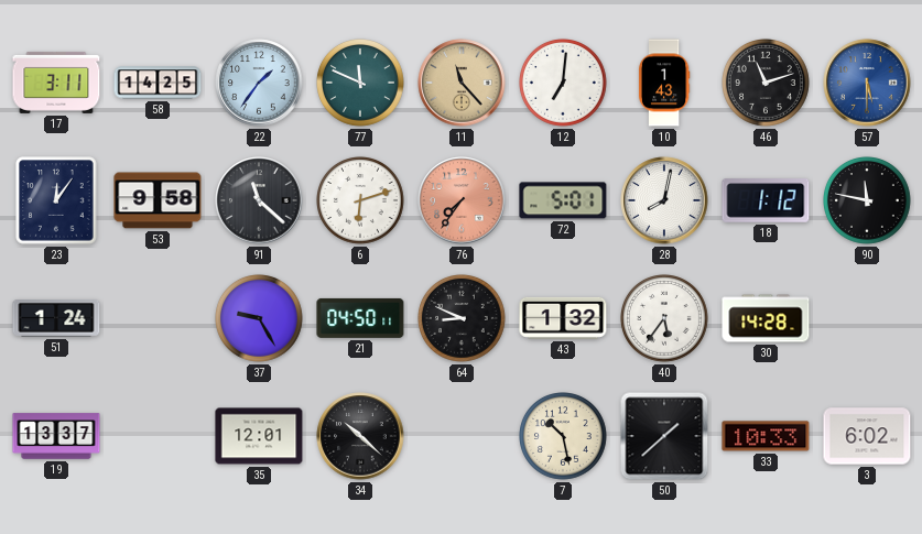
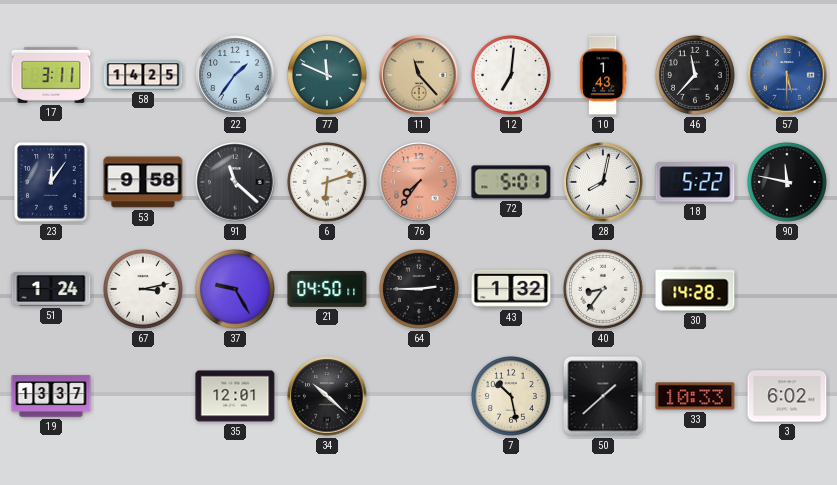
46: 11:12 -> 11:37 (696, 76)
18: 1:12 -> 5:22 (695, 182)
67: none -> 3:13 (144, 290)
64: 8:49 -> 2:45 (420, 290)
40: 5:36 -> 8:36 (604, 290)
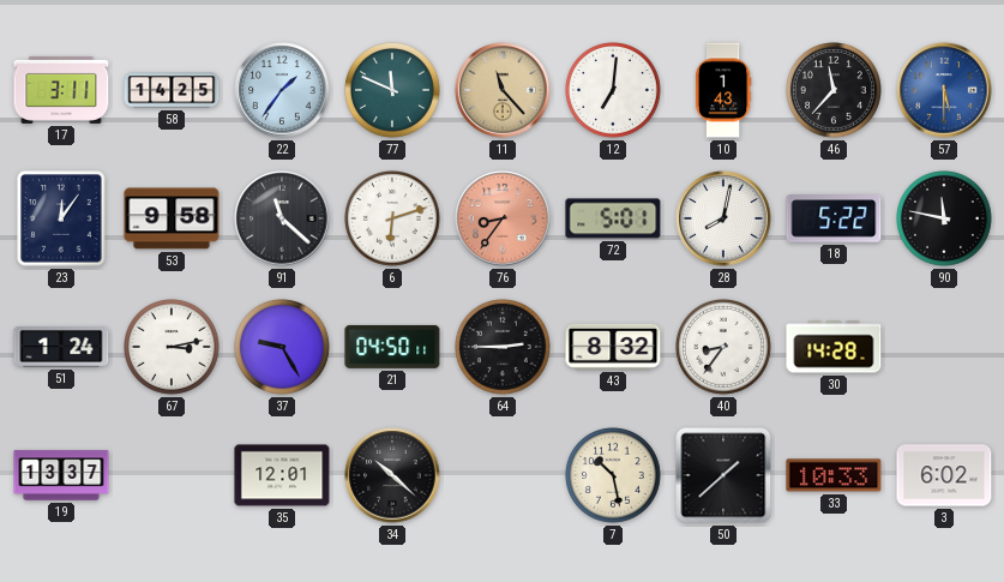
76: 7:36 -> 8:36 (503, 218)
43: 1:32 -> 8:32 (613, 347)
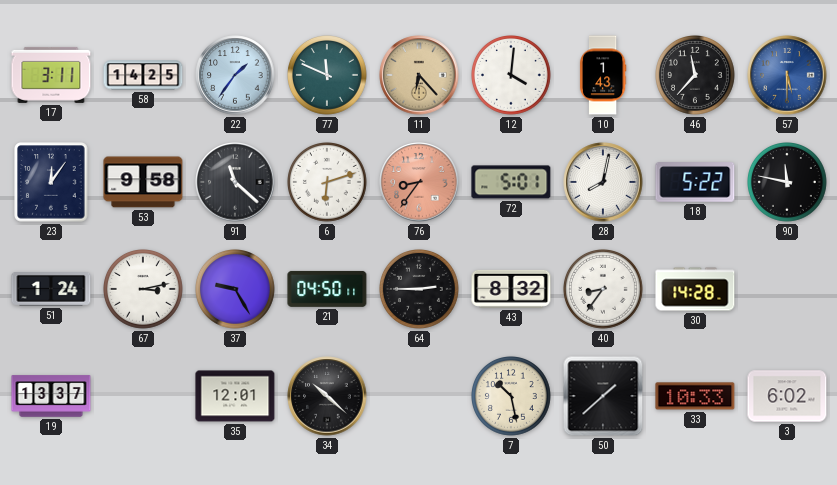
11: 11:23 -> 6:23 (419, 75)
12: 7:01 -> 4:01 (512, 76)
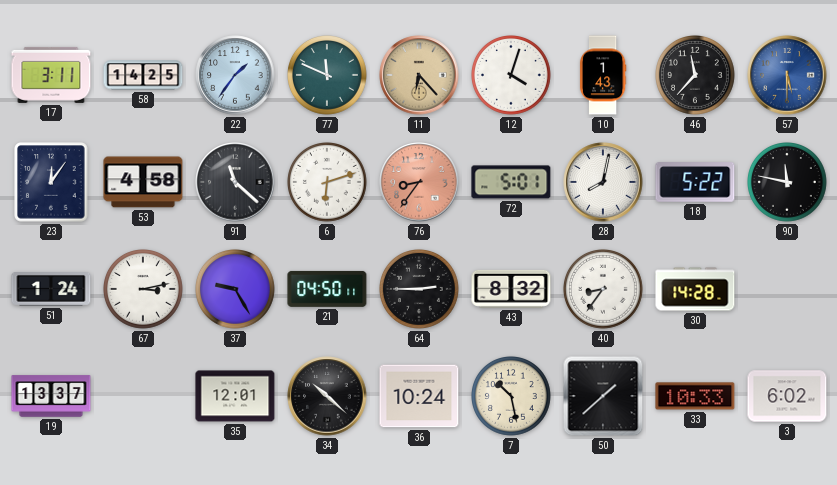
12: 4:01 -> 4:03 (512, 76)
53: 9:58 -> 4:58 (143, 182)
36: none -> 10:24 (419, 396)
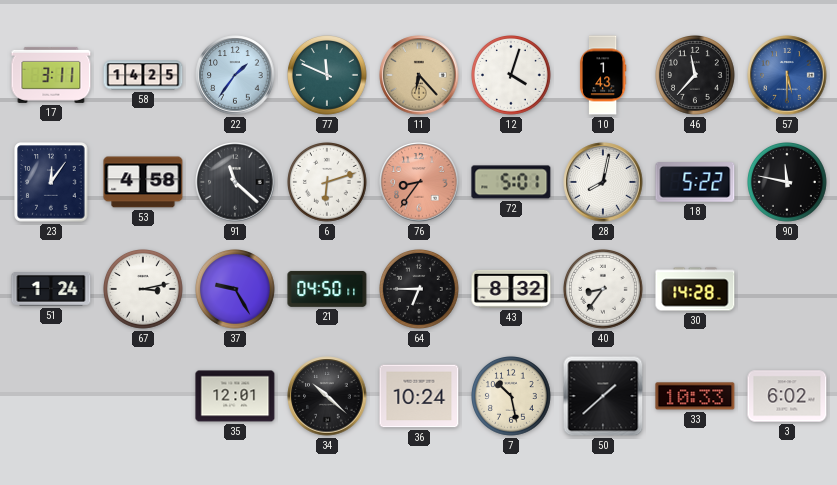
64: 2:45 -> 6:45 (420, 290)
19: 13:37 -> none (51, 396)
